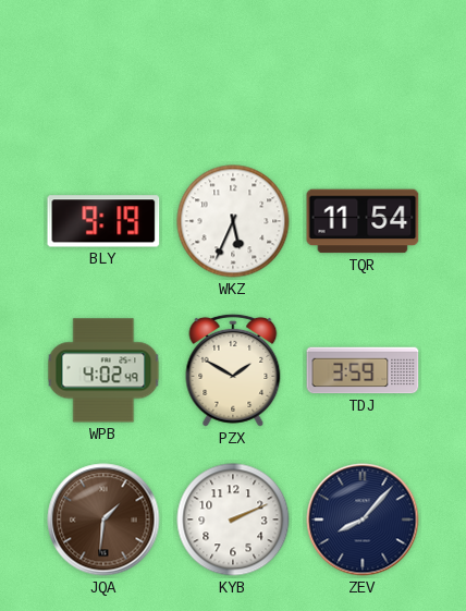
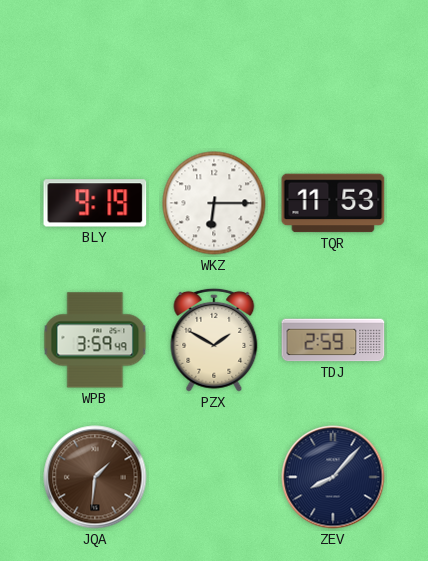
WKZ: 5:34 -> 6:15 (214, 203)
TQR: 11:54 -> 11:53 (333, 203)
WPB: 4:02 -> 3:59 (95, 340)
TDJ: 3:59 -> 2:59 (333, 340)
KYB: 2:11 -> none (233, 520)
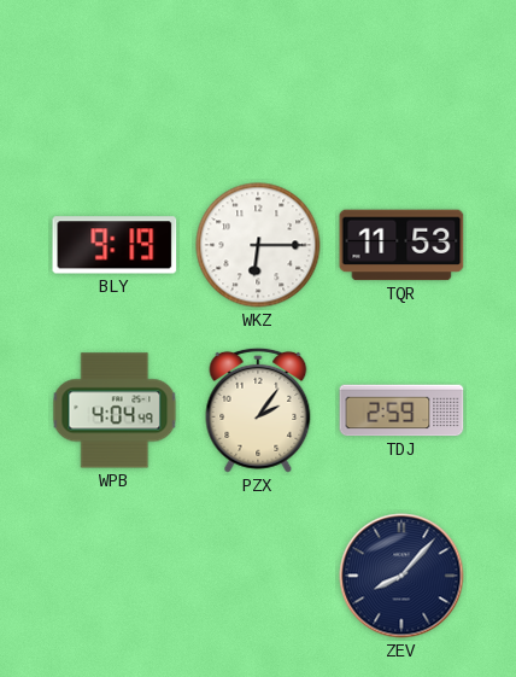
WPB: 3:59 -> 4:04 (115, 410)
PZX: 1:50 -> 2:06 (258, 410)
JQA: 1:31 -> none (95, 477)
